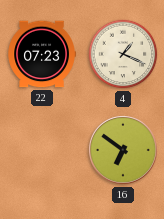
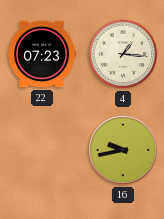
4: 1:19 -> 1:16 (123, 54)
16: 6:51 -> 9:43 (124, 151)
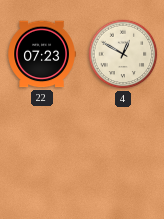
4: 1:16 -> 12:50 (123, 54)
16: 9:43 -> none (124, 151)
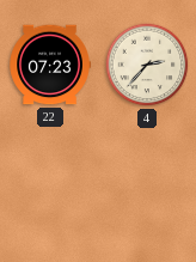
4: 12:50 -> 2:37 (147, 65)
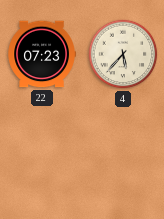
4: 2:37 -> 5:37 (123, 54)
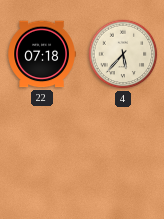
22: 07:23 -> 07:18 (42, 54)
